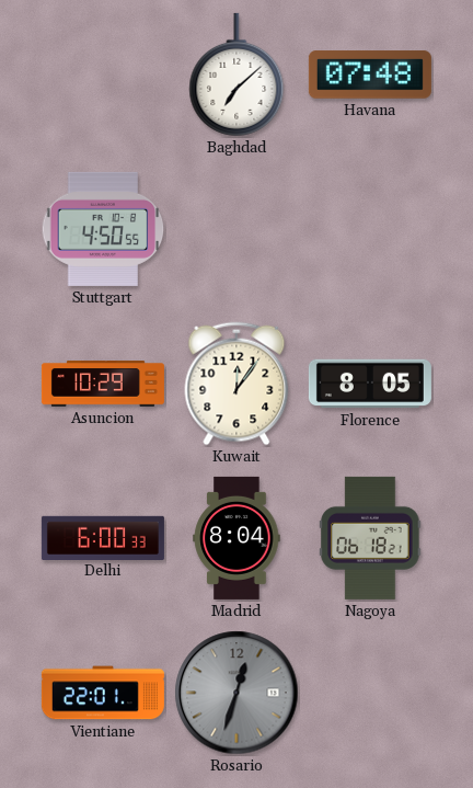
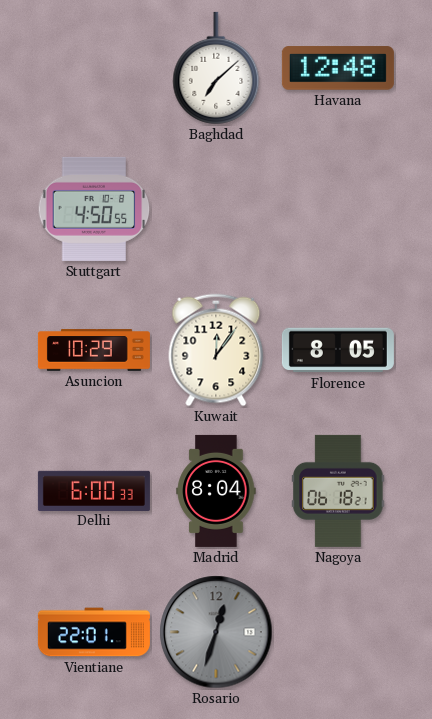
Havana: 07:48 -> 12:48 (338, 68)
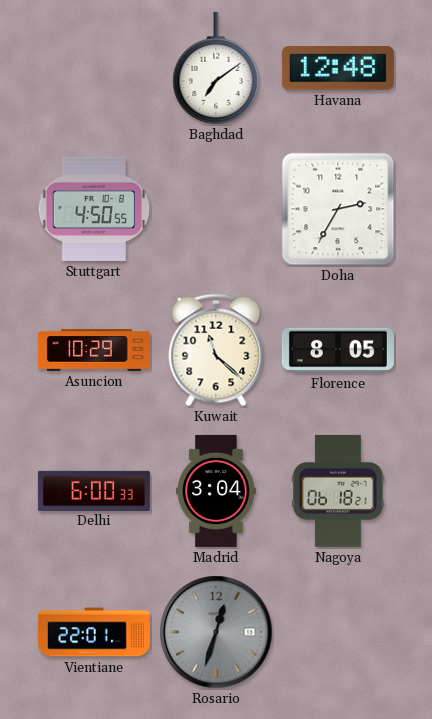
Baghdad: 7:08 -> 7:09 (216, 68)
Doha: none -> 2:35 (338, 209)
Kuwait: 12:06 -> 11:22 (216, 350)
Madrid: 8:04 -> 3:04 (216, 491)
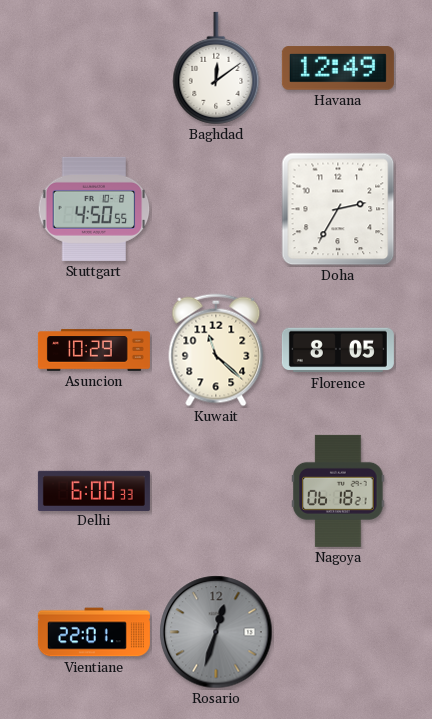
Baghdad: 7:09 -> 12:09 (216, 68)
Havana: 12:48 -> 12:49 (338, 68)
Madrid: 3:04 -> none (216, 491)
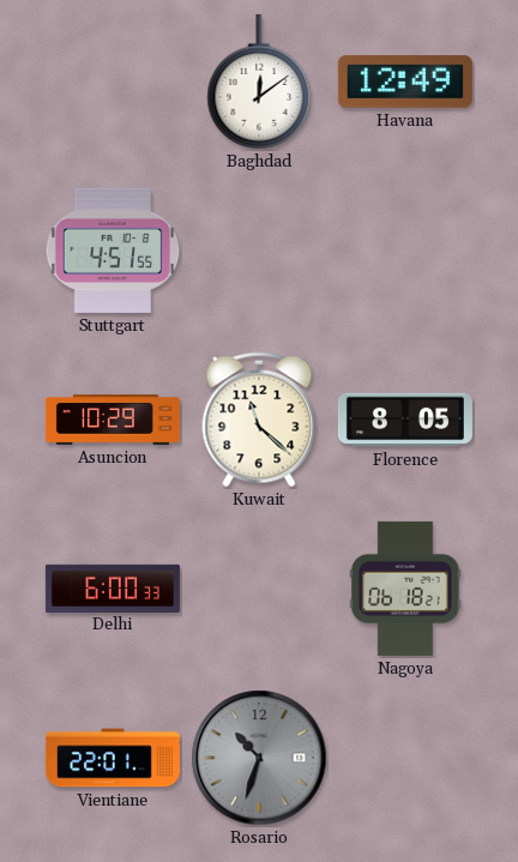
Stuttgart: 4:50 -> 4:51 (113, 251)
Doha: 2:35 -> none (338, 209)
Rosario: 12:33 -> 10:33 (259, 758)
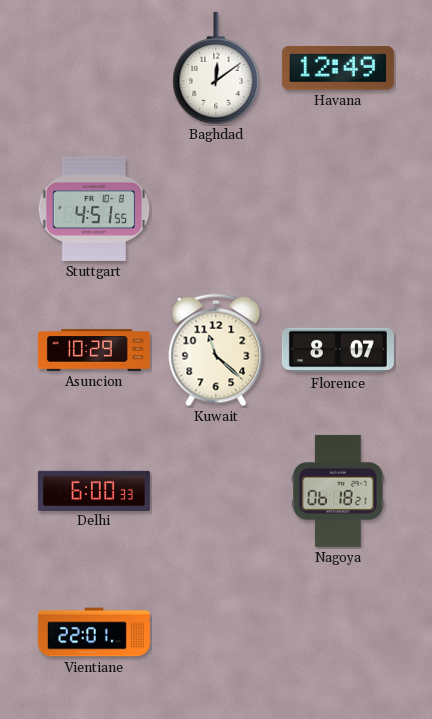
Florence: 8:05 -> 8:07 (338, 350)
Rosario: 10:33 -> none (259, 758)
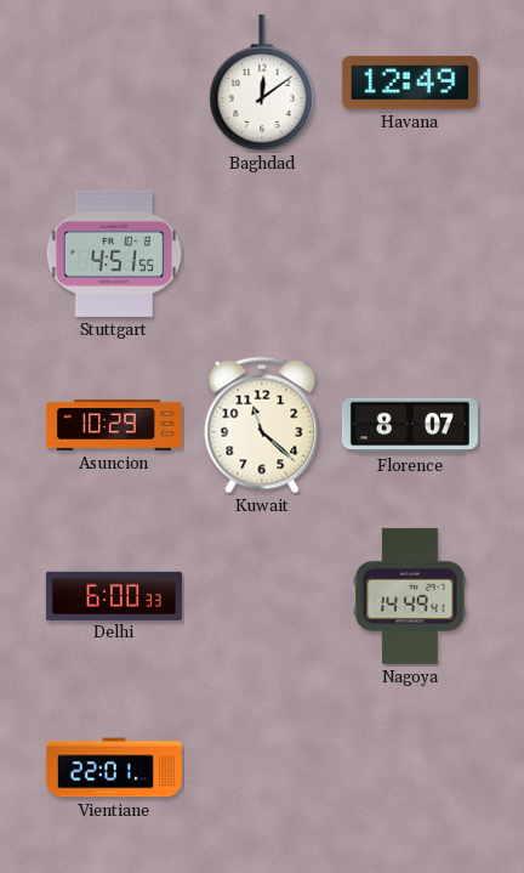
Nagoya: 06:18 -> 14:49 (410, 596)
